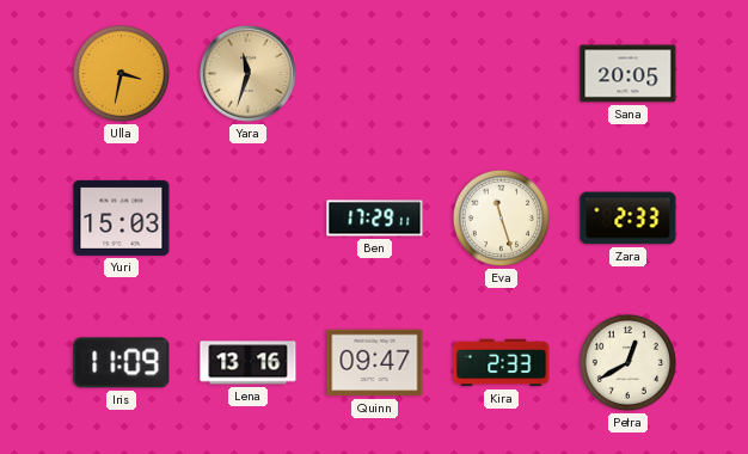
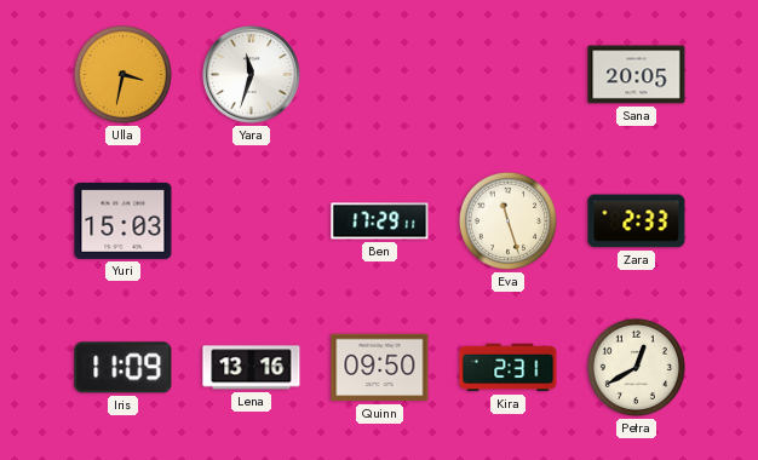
Yara dial: champagne -> white (252, 75)
Quinn: 09:47 -> 09:50 (380, 368)
Kira: 2:33 -> 2:31 (509, 368)
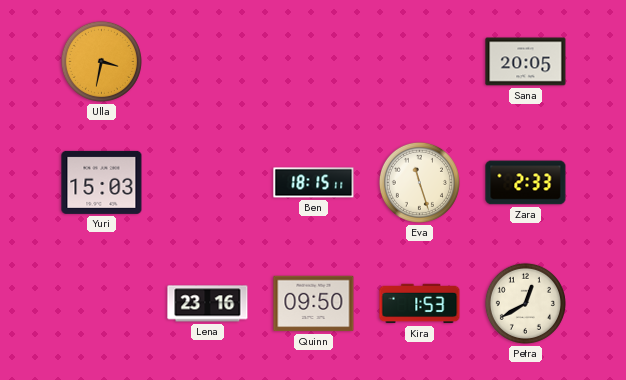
Yara: 11:33 -> none (252, 75)
Ben: 17:29 -> 18:15 (314, 183)
Iris: 11:09 -> none (124, 368)
Lena: 13:16 -> 23:16 (208, 304)
Kira: 2:31 -> 1:53 (420, 304)
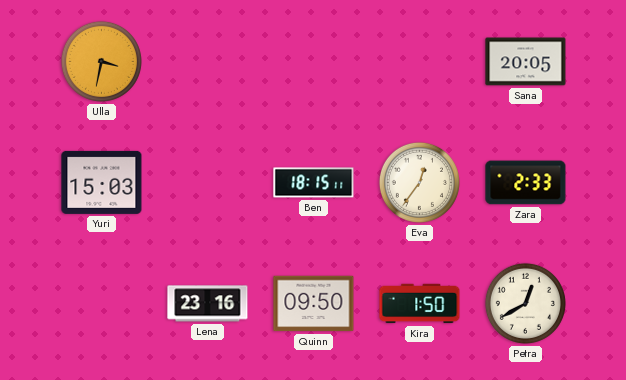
Eva: 11:27 -> 12:36 (419, 182)
Kira: 1:53 -> 1:50 (420, 304)
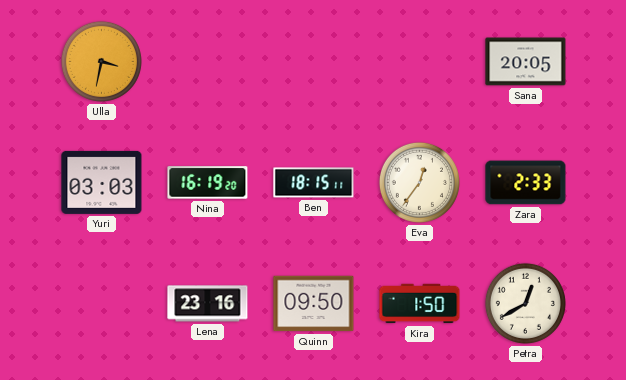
Yuri: 15:03 -> 03:03 (102, 182)
Nina: none -> 16:19 (208, 183)
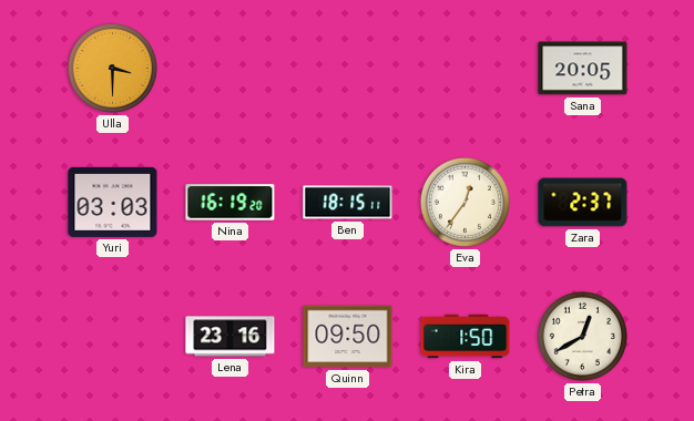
Ulla: 3:32 -> 3:30 (112, 68)
Zara: 2:33 -> 2:37 (583, 203)
